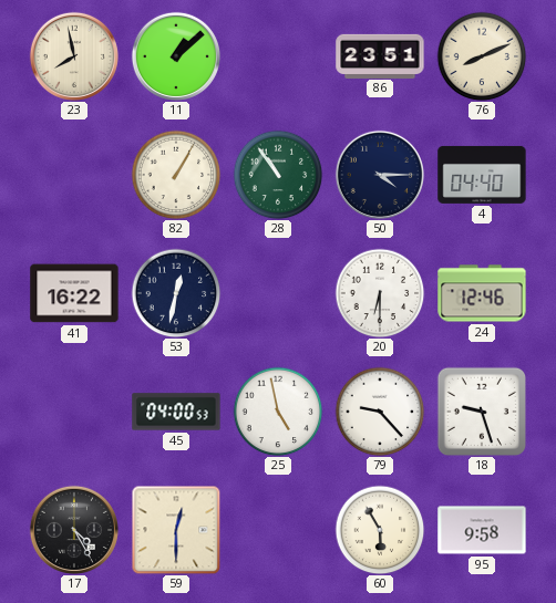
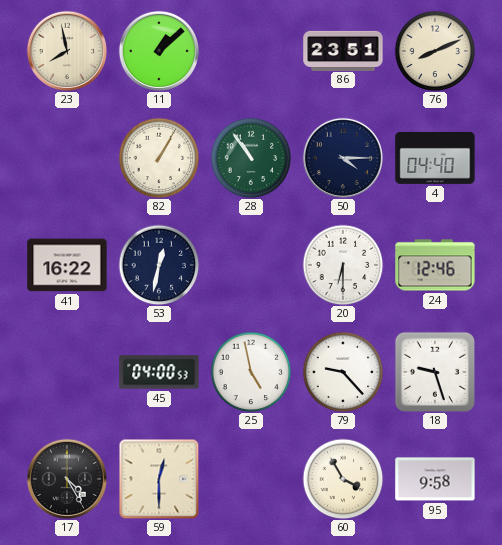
60: 5:55 -> 3:55 (343, 479)
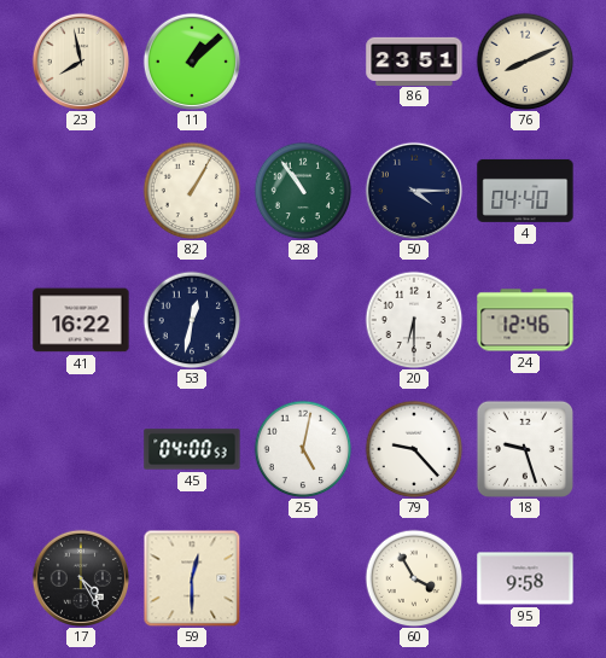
25: 4:58 -> 5:02 (303, 449)
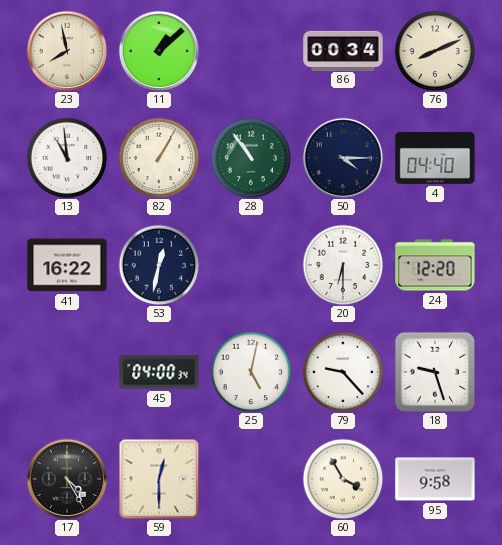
86: 23:51 -> 00:34 (343, 50)
13: none -> 10:59 (67, 158)
24: 12:46 -> 12:20 (435, 265)
45: 04:00:53 -> 04:00:34 (159, 372)
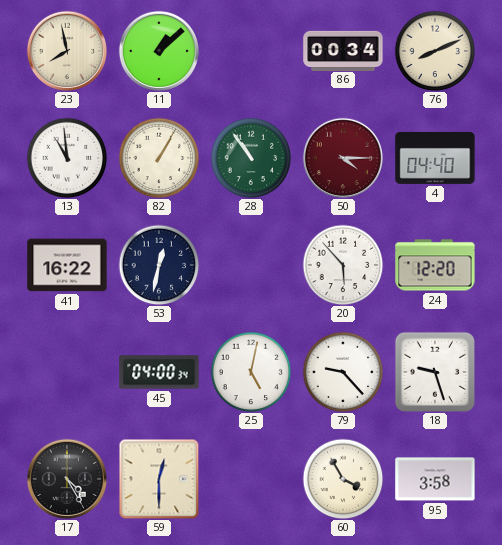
50 dial: navy -> burgundy (343, 158)
20: 6:30 -> 5:53 (343, 265)
95: 9:58 -> 3:58 (435, 479)
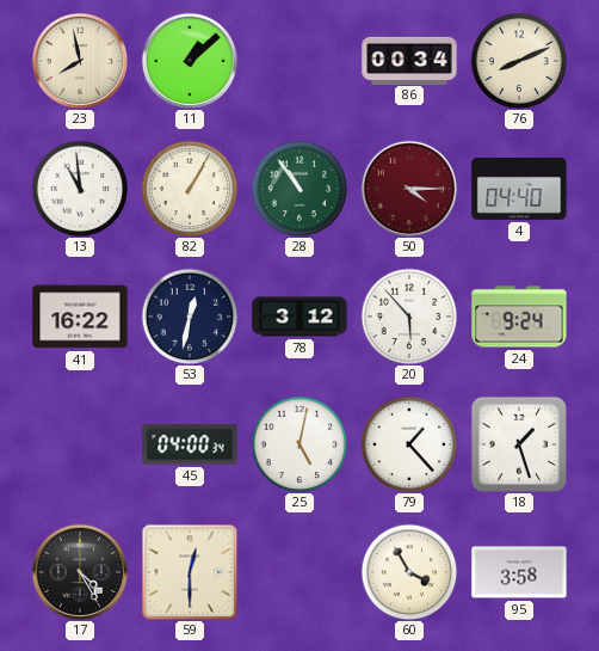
78: none -> 3:12 (299, 317)
24: 12:20 -> 9:24 (519, 317)
79: 9:23 -> 1:23 (409, 444)
18: 9:27 -> 1:27 (518, 443)
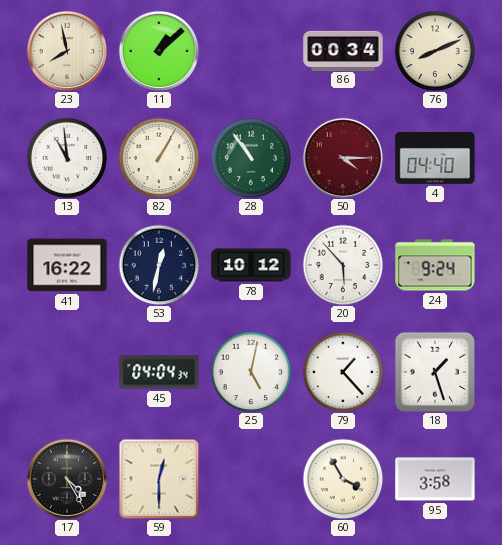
78: 3:12 -> 10:12 (251, 265)
45: 04:00 -> 04:04 (159, 372)
